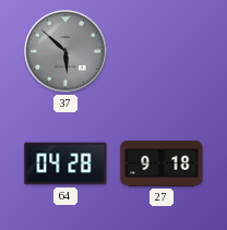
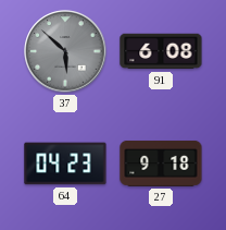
91: none -> 6:08 (161, 51)
64: 04:28 -> 04:23 (65, 164)
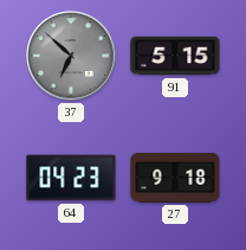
37: 5:52 -> 6:52 (71, 56)
91: 6:08 -> 5:15 (175, 56)
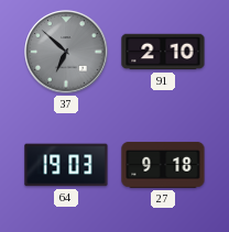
91: 5:15 -> 2:10 (163, 52)
64: 04:23 -> 19:03 (66, 165)
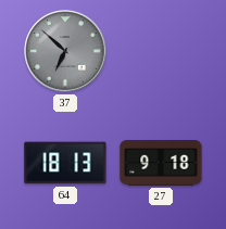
91: 2:10 -> none (163, 52)
64: 19:03 -> 18:13 (65, 163)
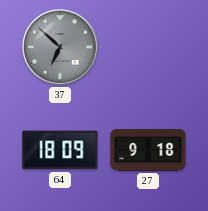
64: 18:13 -> 18:09 (60, 150)
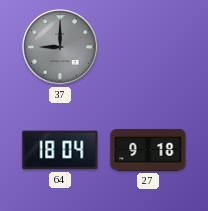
37: 6:52 -> 9:00 (60, 47)
64: 18:09 -> 18:04 (60, 150)
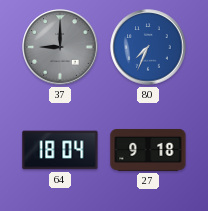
80: none -> 7:34 (148, 47)
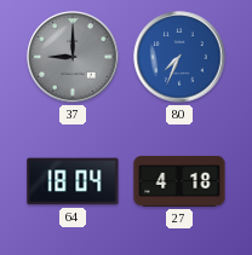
27: 9:18 -> 4:18 (179, 181)
